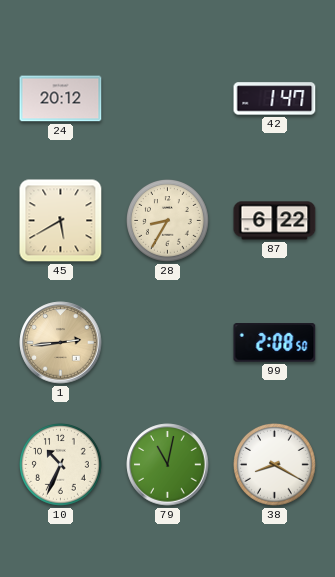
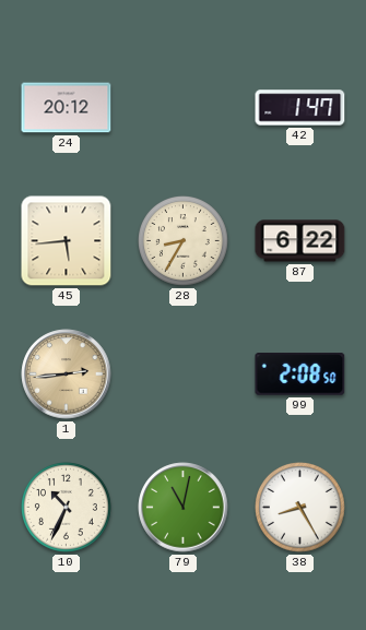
45: 5:40 -> 5:44 (67, 241)
38: 8:20 -> 8:25 (300, 508)
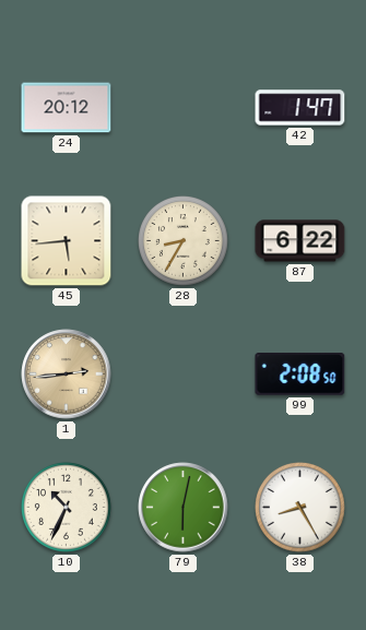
79: 11:02 -> 6:02 (184, 508)
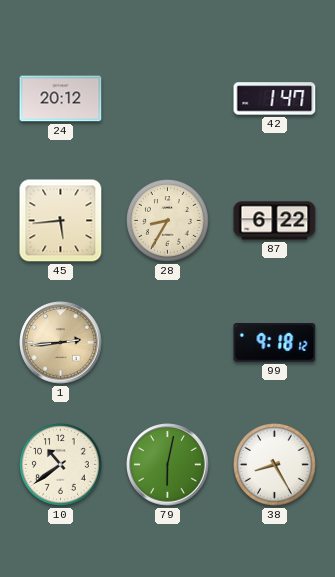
99: 2:08 -> 9:18 (275, 343)
10: 10:34 -> 10:39 (61, 465)
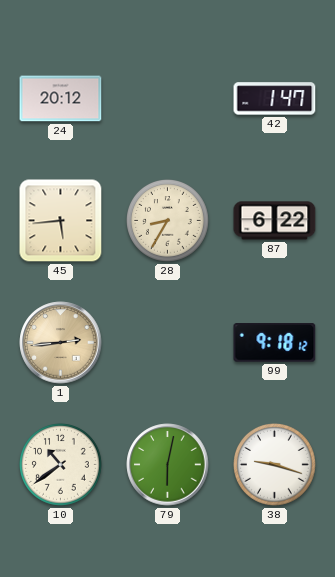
38: 8:25 -> 9:18 (275, 465)
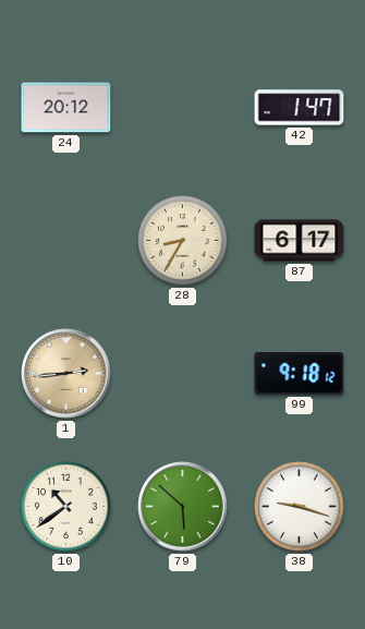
45: 5:44 -> none (61, 221)
87: 6:22 -> 6:17 (300, 241)
79: 6:02 -> 5:52 (183, 507)
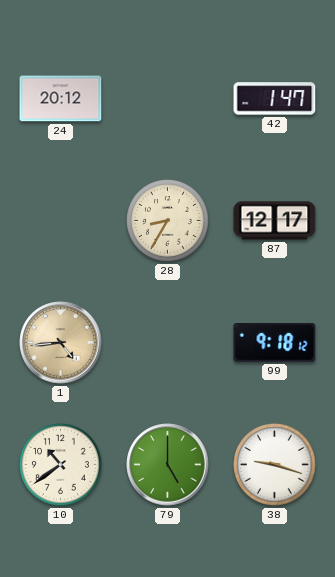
87: 6:17 -> 12:17 (275, 221)
1: 2:44 -> 4:44 (61, 343)
79: 5:52 -> 5:00 (168, 465)
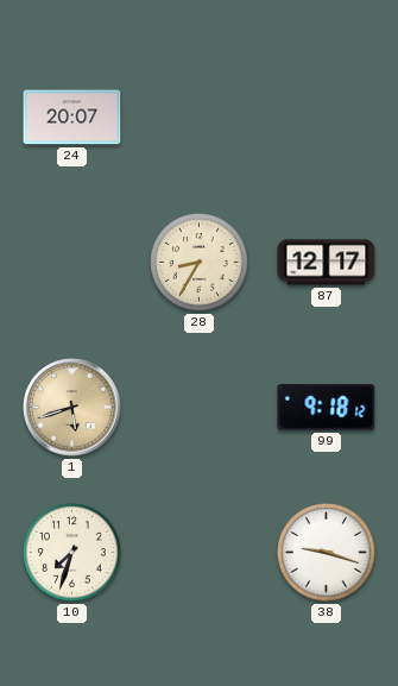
24: 20:12 -> 20:07 (72, 118)
42: 1:47 -> none (275, 99)
1: 4:44 -> 5:42 (72, 408)
10: 10:39 -> 7:33 (72, 553)
79: 5:00 -> none (168, 465)
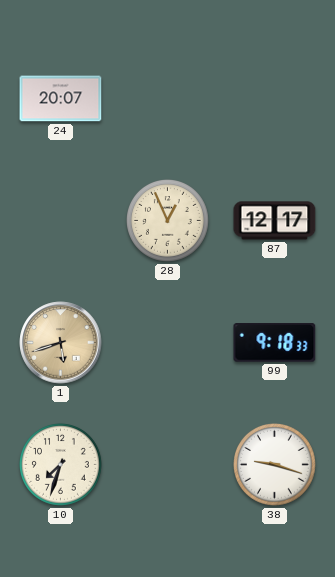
28: 8:35 -> 12:56 (168, 221)
99: 9:18:12 -> 9:18:33 (275, 343)
